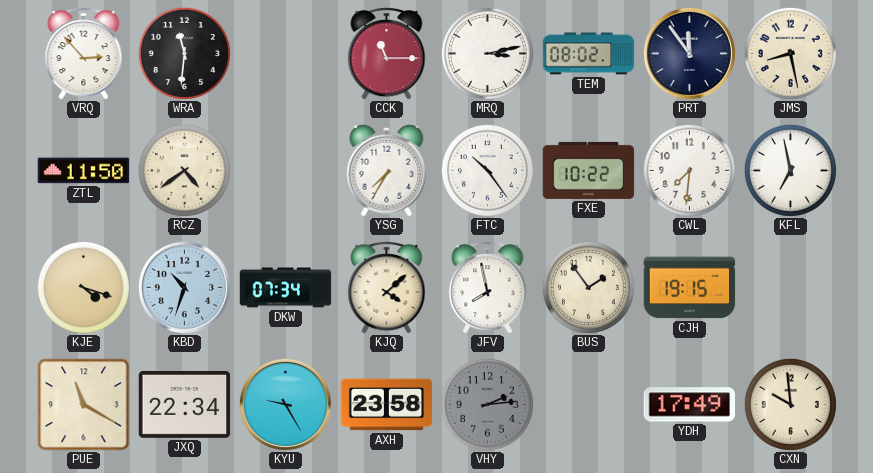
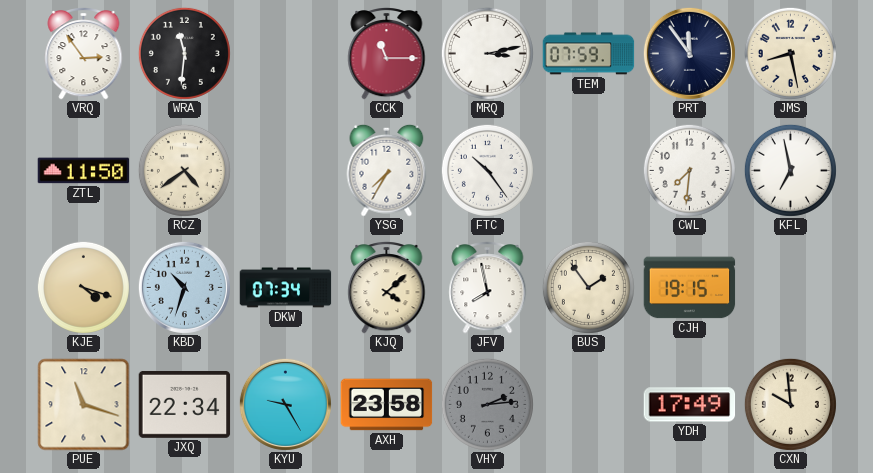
VRQ: 2:53 -> 2:54 (84, 53)
TEM: 08:02 -> 07:59 (589, 54)
FXE: 10:22 -> none (589, 170)
PUE: 11:20 -> 11:18 (84, 405)
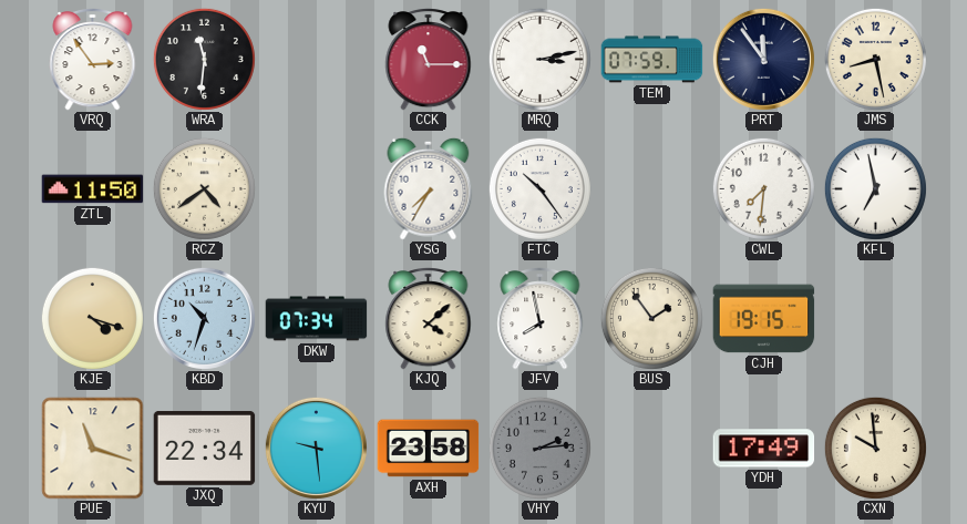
KYU: 9:25 -> 9:29 (316, 448)
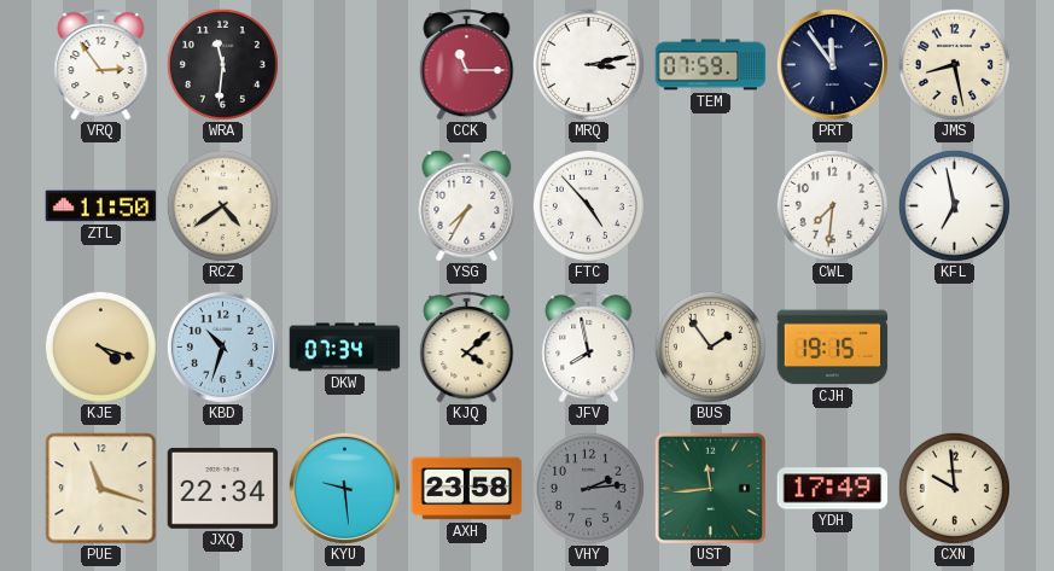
FTC: 10:24 -> 4:53 (588, 205)
UST: none -> 11:44 (710, 488)
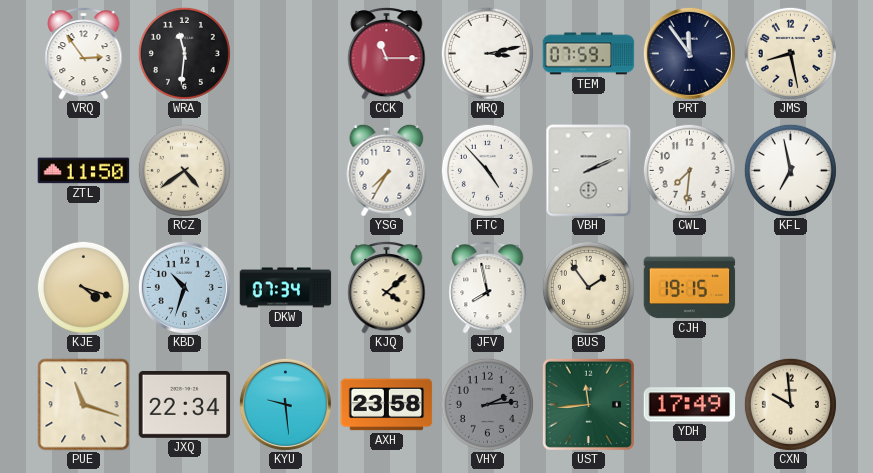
VBH: none -> 2:11 (589, 171)
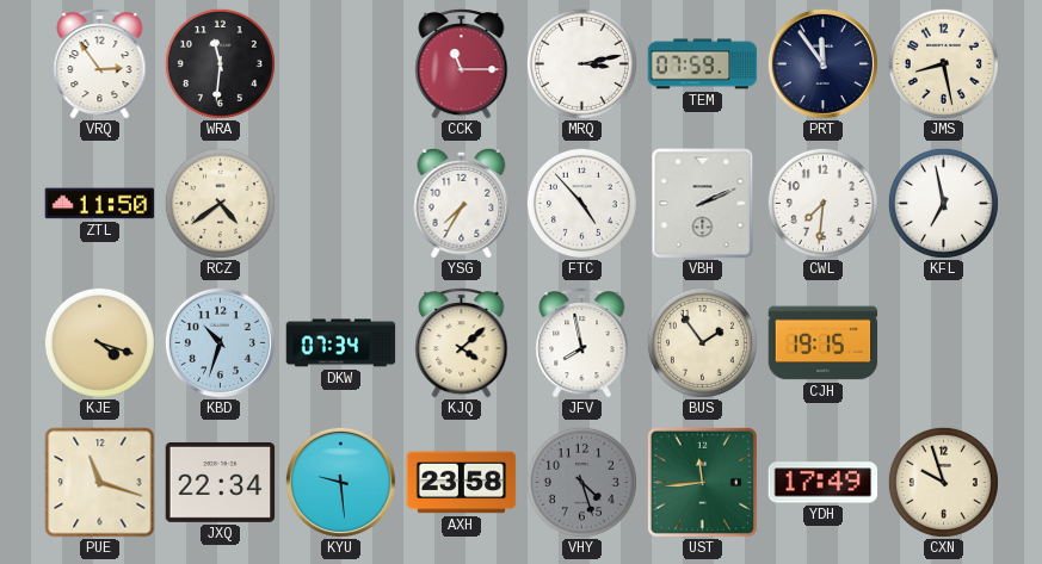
VHY: 2:14 -> 4:27 (581, 482)
CXN: 9:59 -> 9:57 (943, 482)
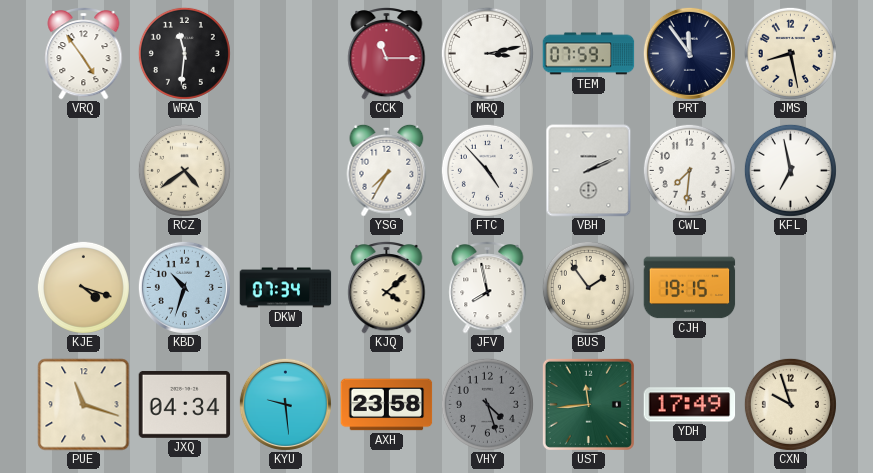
VRQ: 2:54 -> 4:54 (84, 53)
ZTL: 11:50 -> none (100, 204)
JXQ: 22:34 -> 04:34 (185, 404)
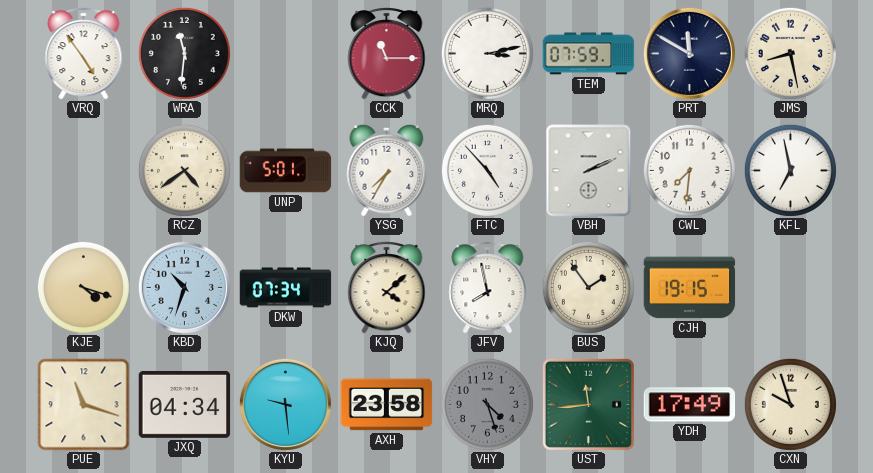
PRT: 11:54 -> 11:50 (689, 53)
UNP: none -> 5:01 (286, 171)
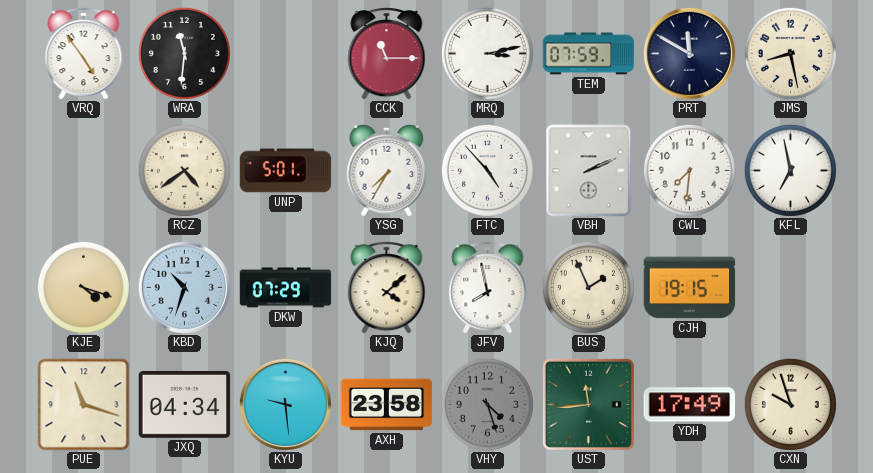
DKW: 07:34 -> 07:29 (286, 288)
BUS: 1:54 -> 1:56 (588, 287)
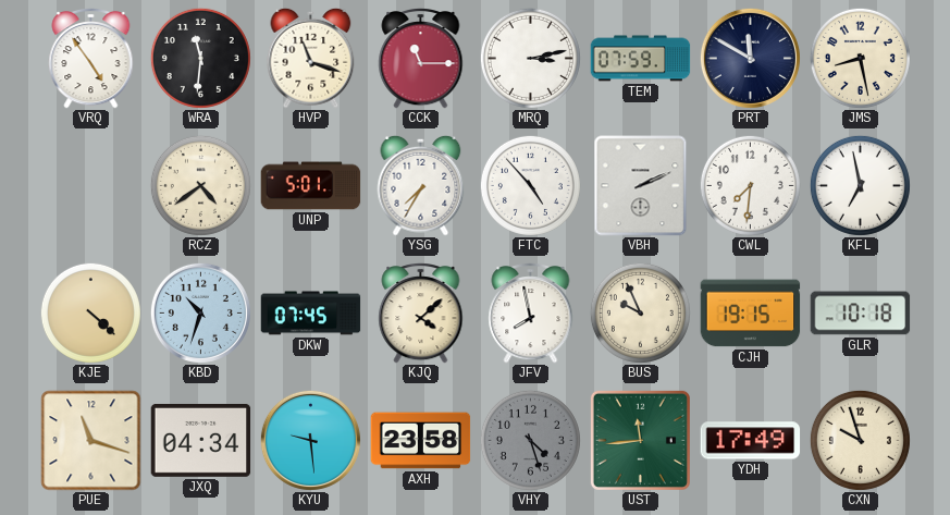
HVP: none -> 11:18 (311, 58)
KJE: 4:18 -> 4:22 (90, 312)
DKW: 07:29 -> 07:45 (311, 314)
BUS: 1:56 -> 9:56 (640, 312)
GLR: none -> 10:18 (861, 314)
